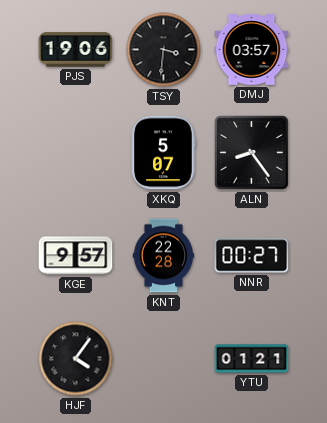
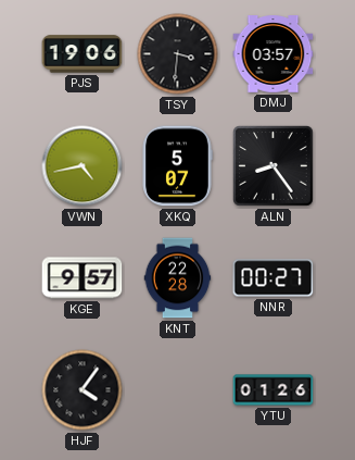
VWN: none -> 4:43 (83, 166)
YTU: 01:21 -> 01:26 (274, 390)
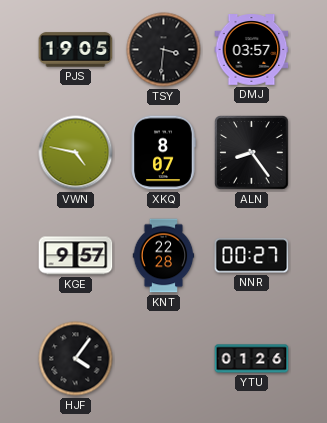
PJS: 19:06 -> 19:05 (76, 50)
VWN: 4:43 -> 4:47 (76, 153)
XKQ: 5:07 -> 8:07 (163, 153)
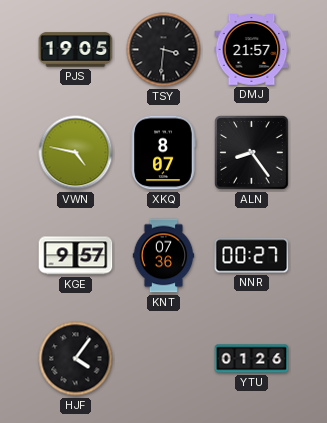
DMJ: 03:57 -> 21:57 (252, 50)
KNT: 22:28 -> 07:36 (164, 256)
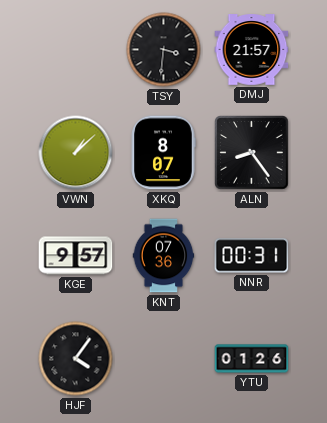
PJS: 19:05 -> none (76, 50)
VWN: 4:47 -> 1:08 (76, 153)
NNR: 00:27 -> 00:31 (252, 256)
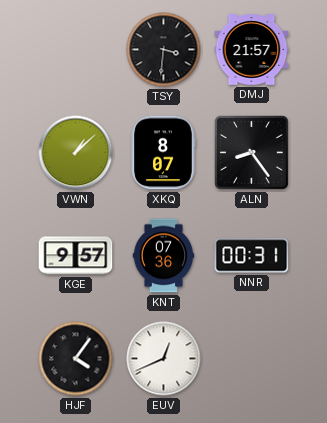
EUV: none -> 12:41 (164, 359)
YTU: 01:26 -> none (252, 359)
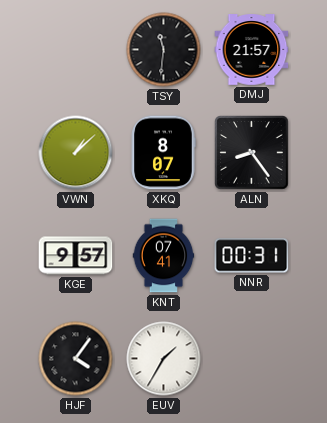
TSY: 3:31 -> 11:31 (164, 50)
KNT: 07:36 -> 07:41 (164, 256)
EUV: 12:41 -> 1:35 (164, 359)
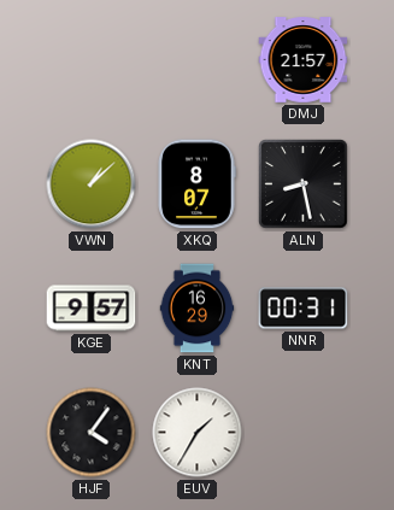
TSY: 11:31 -> none (164, 50)
ALN: 8:24 -> 8:28 (304, 184)
KNT: 07:41 -> 16:29 (198, 309)
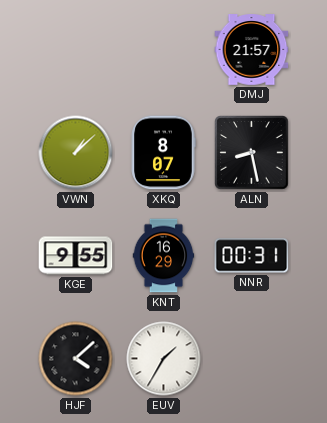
KGE: 9:57 -> 9:55 (76, 256)
HJF: 4:06 -> 4:08 (76, 359)
